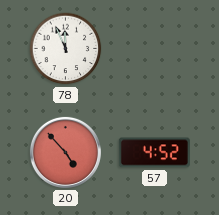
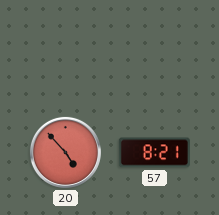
78: 11:56 -> none (66, 49)
57: 4:52 -> 8:21 (154, 153)
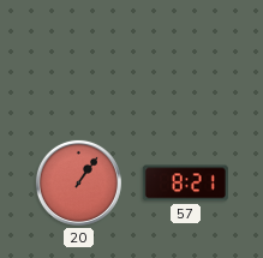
20: 4:53 -> 1:06 (78, 182)
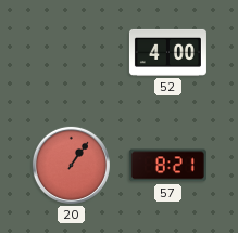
52: none -> 4:00 (167, 52)
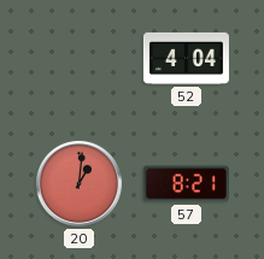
52: 4:00 -> 4:04 (186, 58)
20: 1:06 -> 1:01 (78, 183)
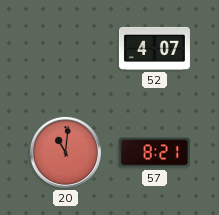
52: 4:04 -> 4:07 (154, 48)
20: 1:01 -> 11:01 (65, 152)
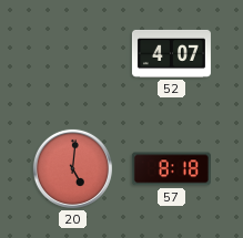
20: 11:01 -> 5:01 (72, 168)
57: 8:21 -> 8:18 (171, 169)
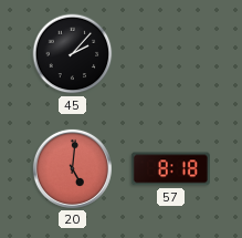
45: none -> 2:07 (73, 54)
52: 4:07 -> none (171, 53)
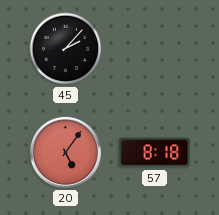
20: 5:01 -> 5:06 (65, 152)
